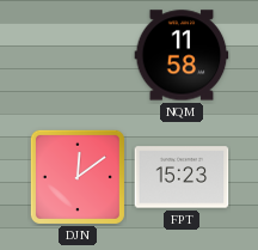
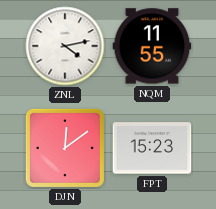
ZNL: none -> 4:13 (65, 46)
NQM: 11:58 -> 11:55 (152, 46)
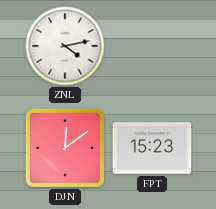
NQM: 11:55 -> none (152, 46)
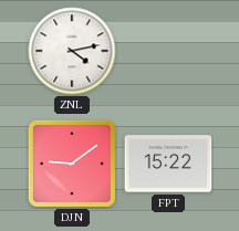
DJN: 12:09 -> 9:09 (72, 164)
FPT: 15:23 -> 15:22 (168, 164)
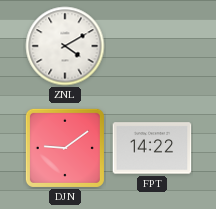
ZNL: 4:13 -> 4:10 (65, 46)
FPT: 15:22 -> 14:22 (152, 148)
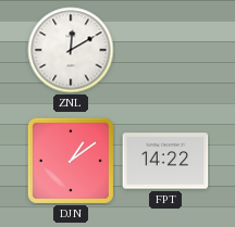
ZNL: 4:10 -> 12:10 (71, 50)
DJN: 9:09 -> 1:09 (71, 161)
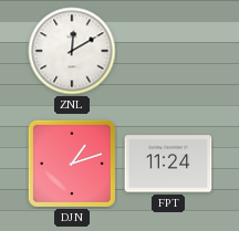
DJN: 1:09 -> 1:12 (72, 164)
FPT: 14:22 -> 11:24 (168, 164)
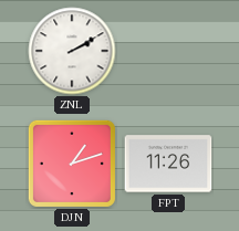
ZNL: 12:10 -> 2:10 (72, 51)
FPT: 11:24 -> 11:26 (168, 164)
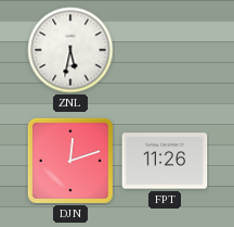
ZNL: 2:10 -> 5:32 (70, 50)
DJN: 1:12 -> 12:12 (70, 161)
